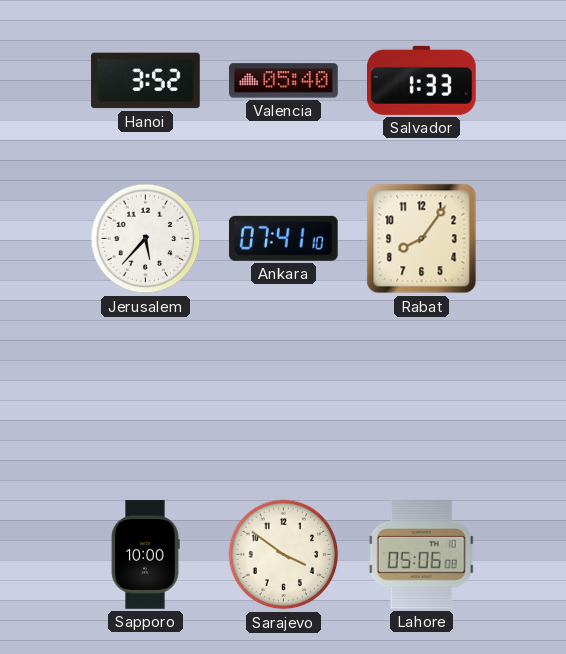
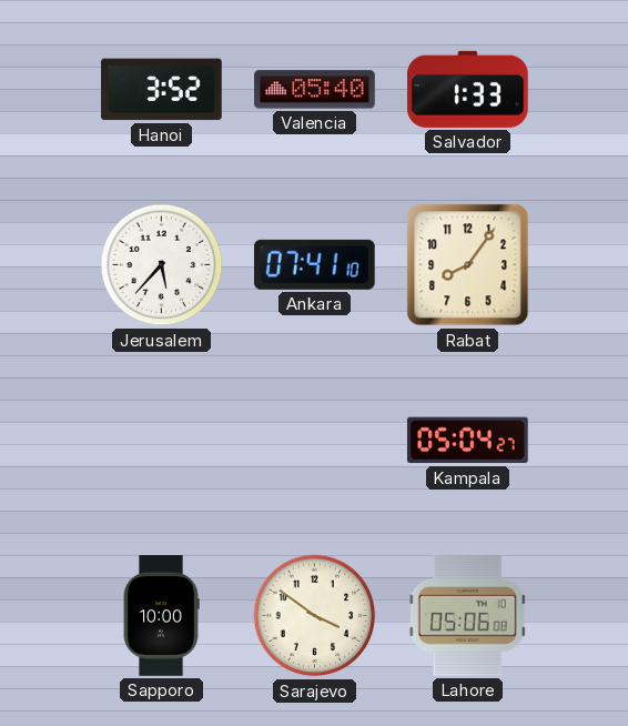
Kampala: none -> 05:04 (467, 441)
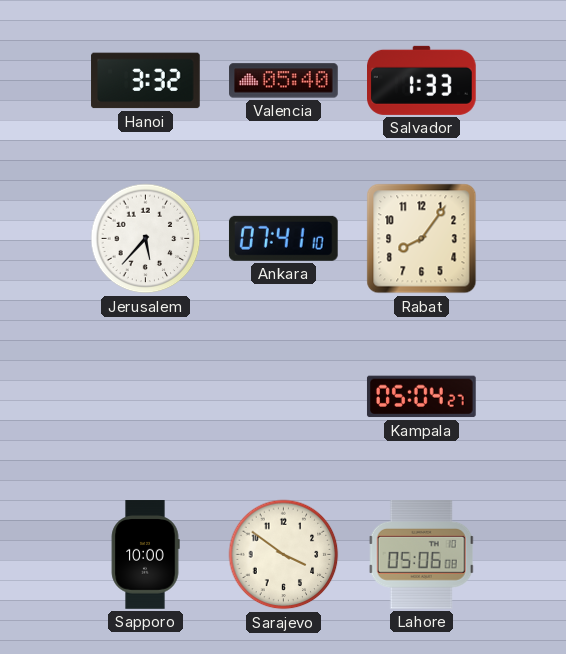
Hanoi: 3:52 -> 3:32 (146, 81)
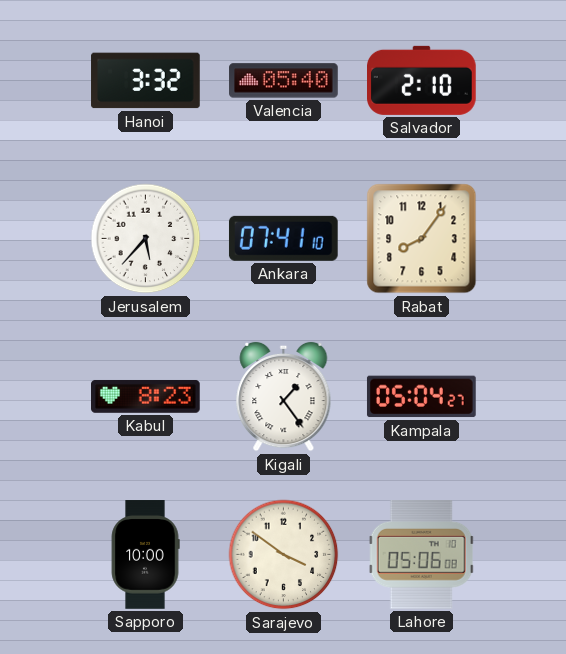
Salvador: 1:33 -> 2:10 (422, 80)
Kabul: none -> 8:23 (146, 396)
Kigali: none -> 1:24 (284, 397)
